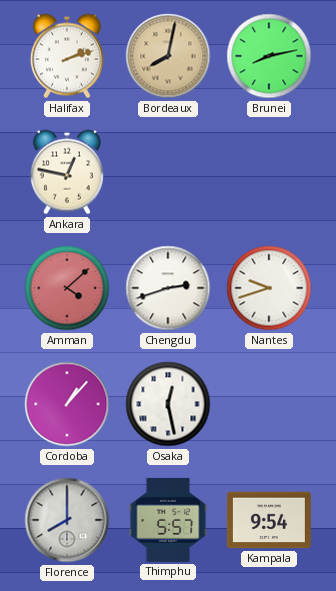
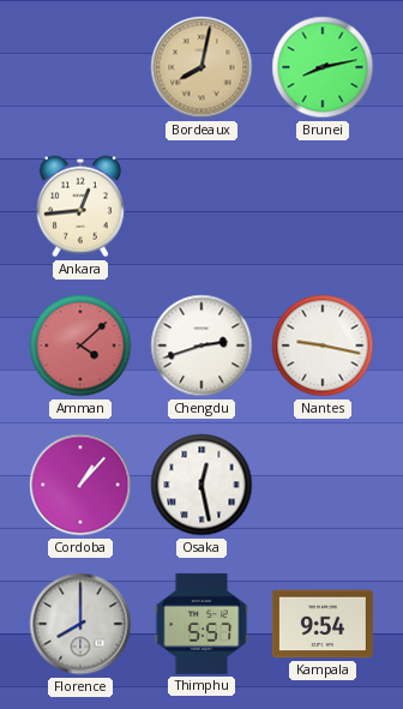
Halifax: 2:12 -> none (67, 56)
Ankara: 12:47 -> 12:44 (80, 206)
Nantes: 9:42 -> 9:17 (323, 346)
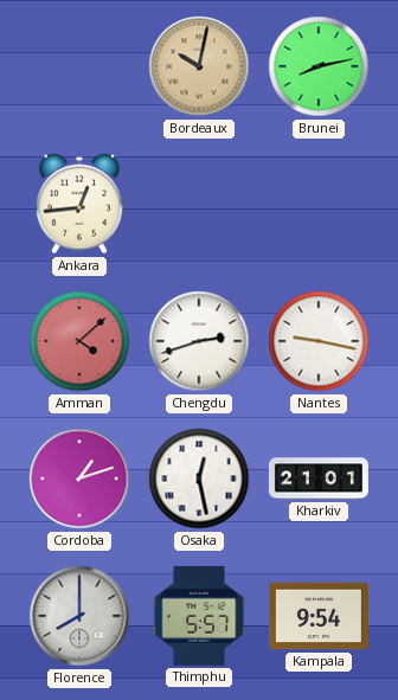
Bordeaux: 8:02 -> 10:02 (199, 66)
Cordoba: 1:07 -> 1:12 (79, 479)
Kharkiv: none -> 21:01 (319, 479)
